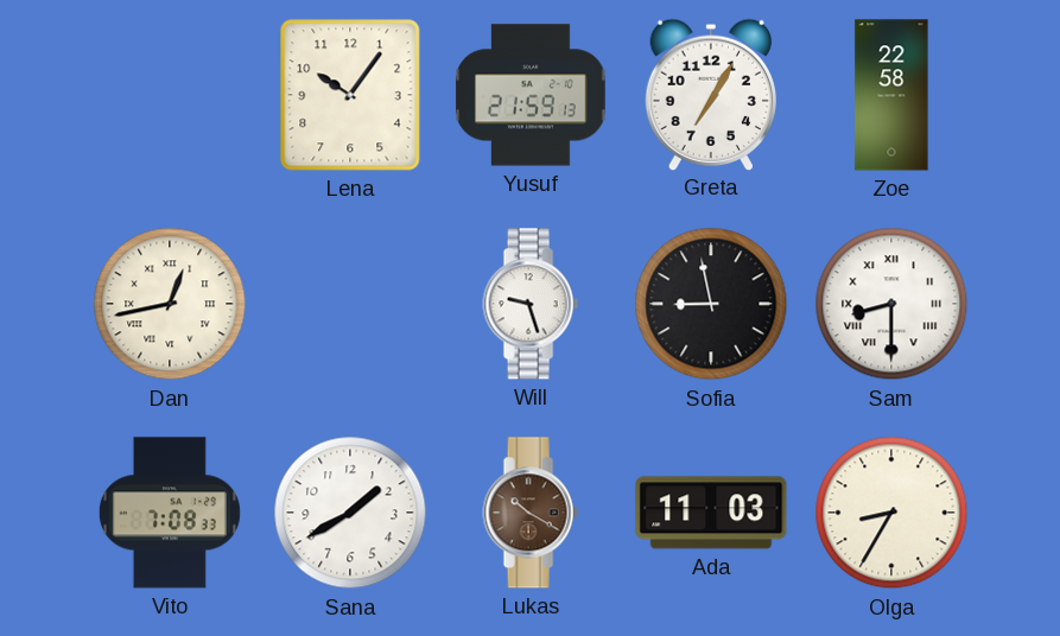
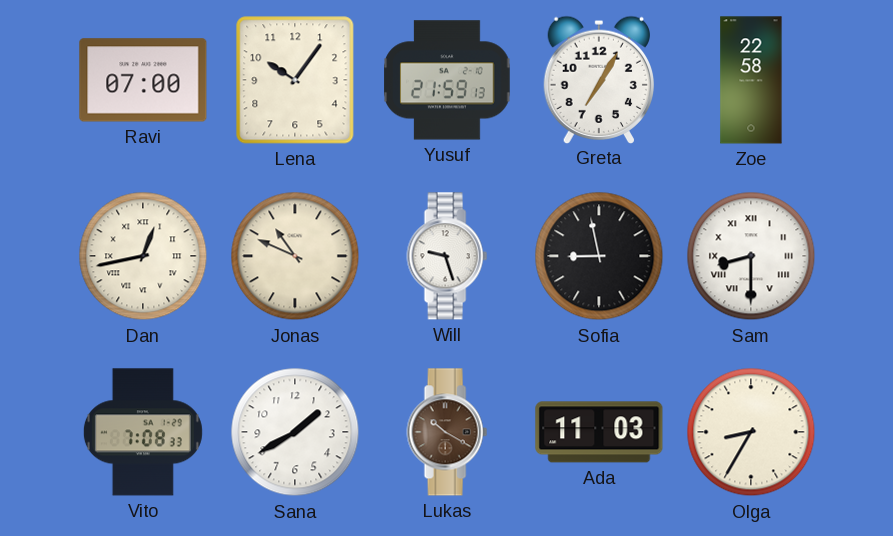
Ravi: none -> 07:00 (143, 80)
Jonas: none -> 10:49 (295, 256)
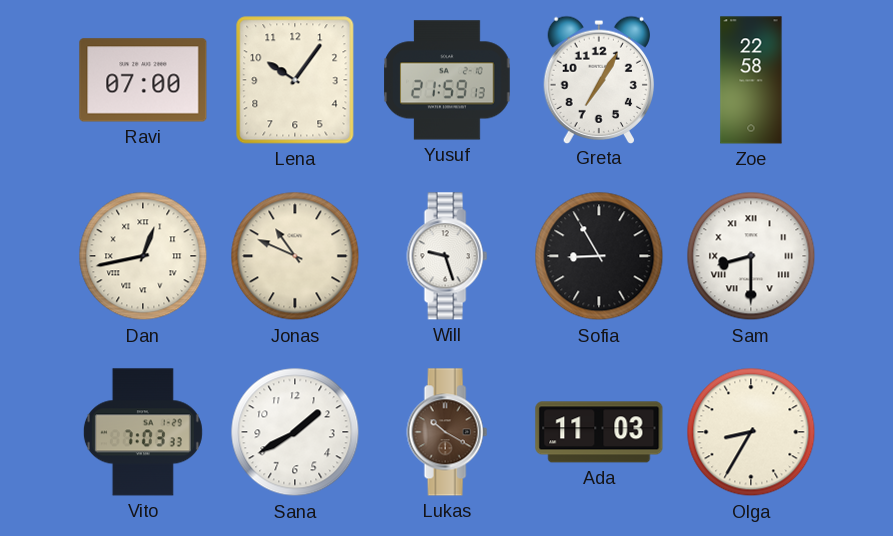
Sofia: 8:58 -> 8:55 (599, 256)
Vito: 7:08 -> 7:03 (143, 432)
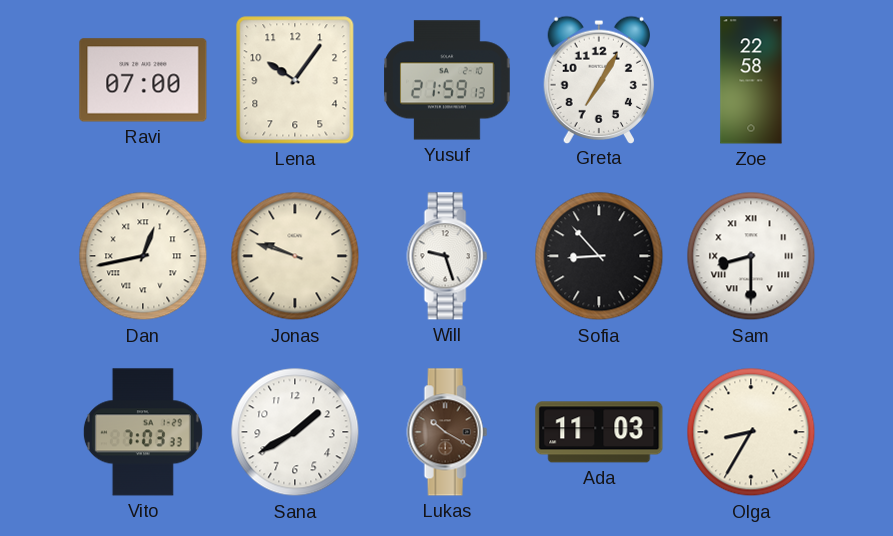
Jonas: 10:49 -> 9:48 (295, 256)
Sofia: 8:55 -> 8:53 (599, 256)
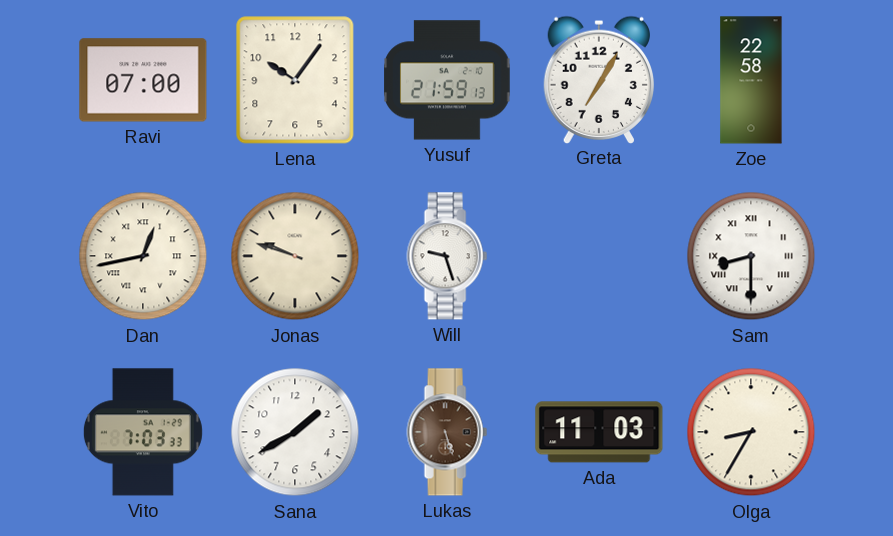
Sofia: 8:53 -> none (599, 256)
Lukas: 10:20 -> 5:27 (447, 432)
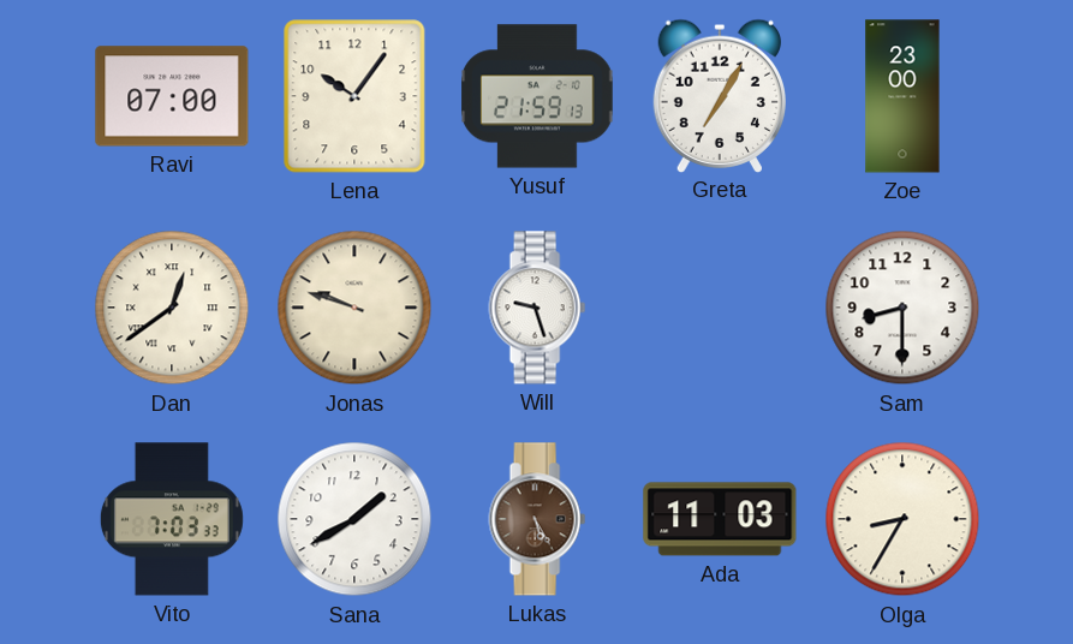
Zoe: 22:58 -> 23:00 (902, 96)
Dan: 12:43 -> 12:39 (172, 308)
Sam numerals: Roman -> Arabic (902, 308)
Lukas: 5:27 -> 5:25 (537, 519)
